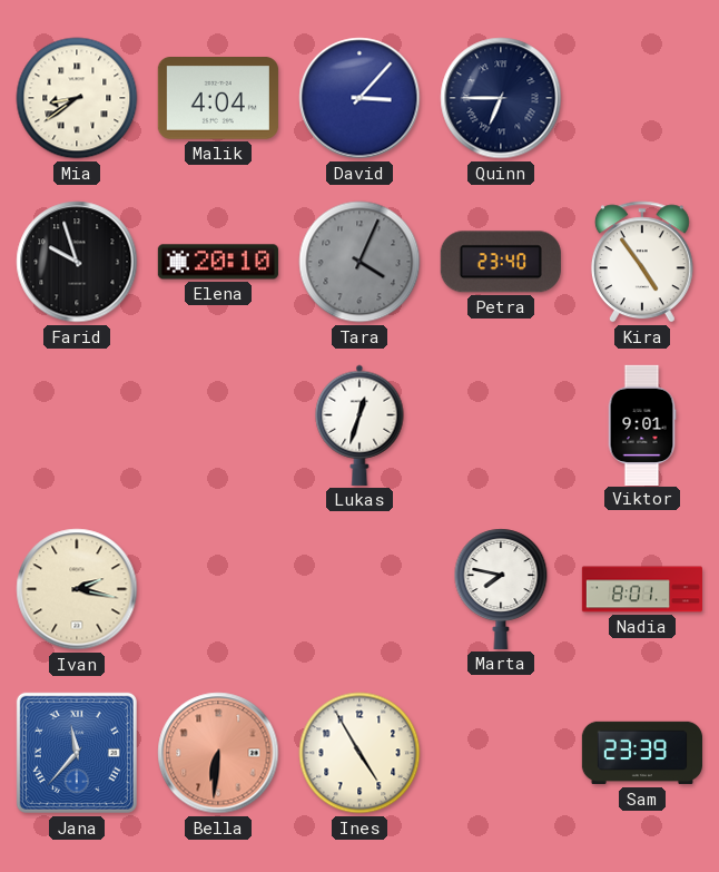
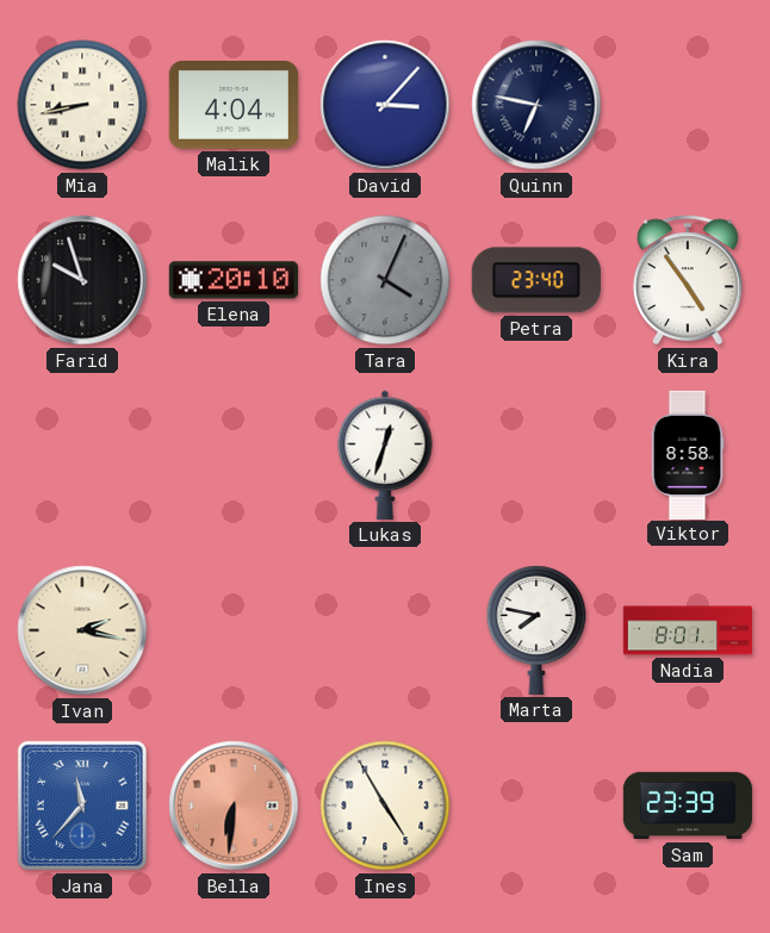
Mia: 8:39 -> 8:43 (82, 105)
Quinn: 6:45 -> 6:47 (536, 105)
Viktor: 9:01 -> 8:58 (688, 454)
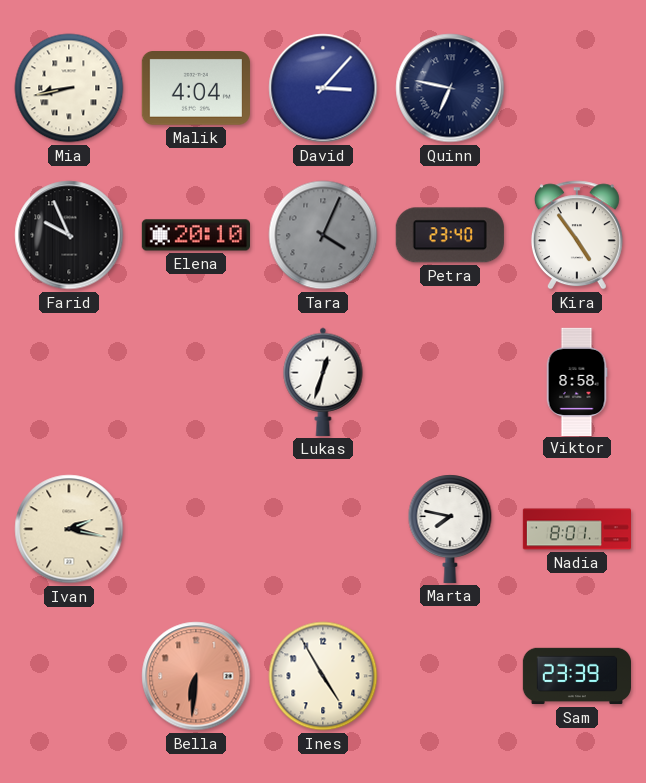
Farid: 9:57 -> 9:56 (69, 235)
Jana: 11:37 -> none (82, 806)
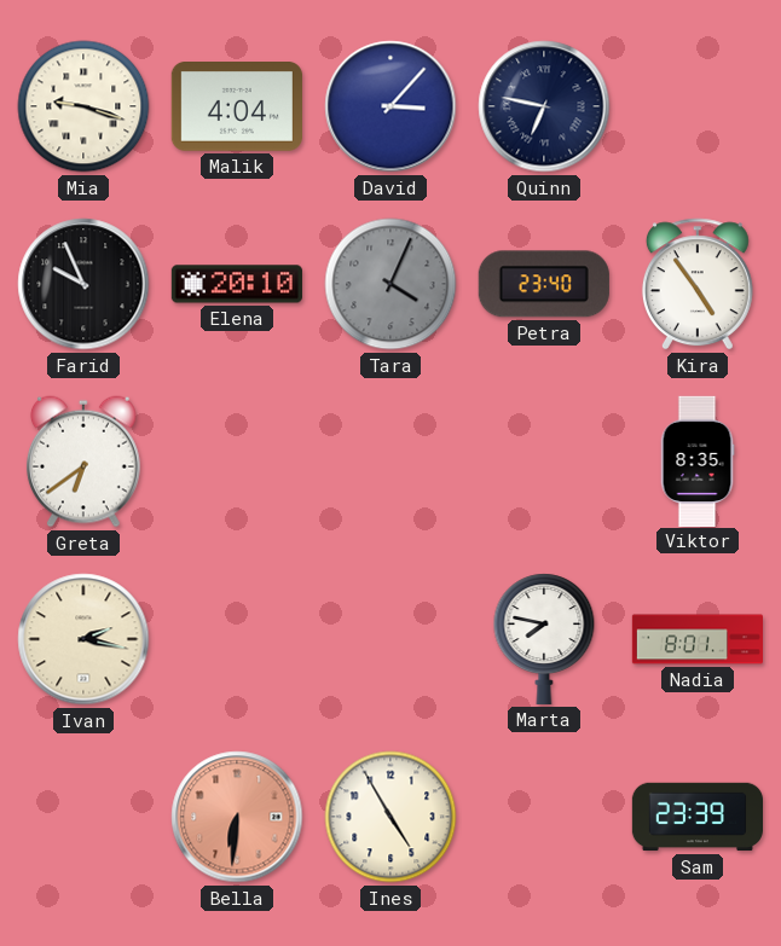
Mia: 8:43 -> 9:18 (83, 106)
Greta: none -> 6:39 (83, 462)
Lukas: 12:33 -> none (323, 382)
Viktor: 8:58 -> 8:35 (698, 460)
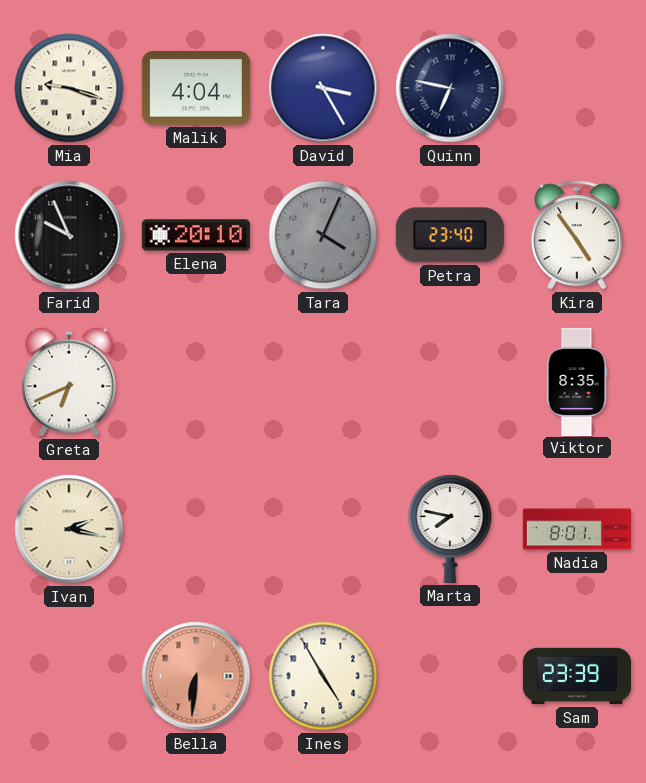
David: 3:07 -> 3:25 (323, 88)
Greta: 6:39 -> 6:41 (69, 382)
